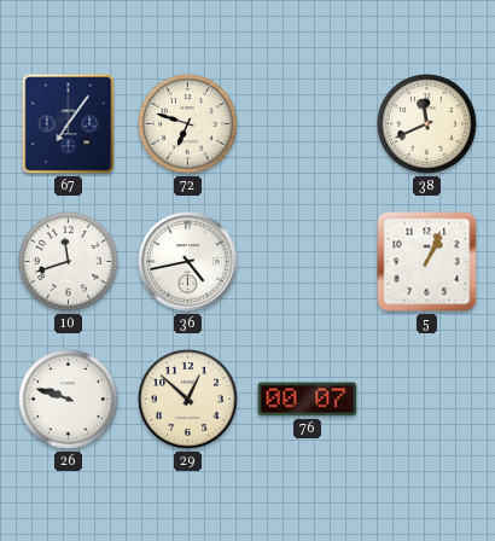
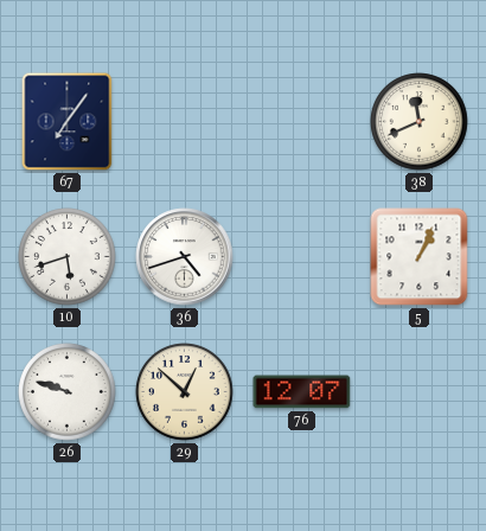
72: 6:48 -> none (188, 124)
10: 11:42 -> 5:42 (68, 257)
36: 4:43 -> 4:42 (185, 257)
76: 00:07 -> 12:07 (302, 392)
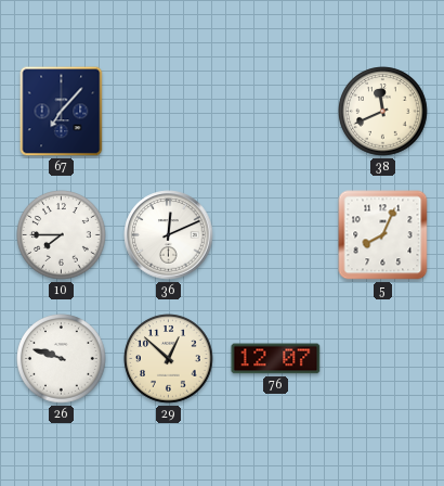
67: 7:06 -> 7:07 (62, 112)
10: 5:42 -> 7:45 (62, 235)
36: 4:42 -> 12:11 (169, 235)
5: 1:04 -> 8:04 (383, 235)
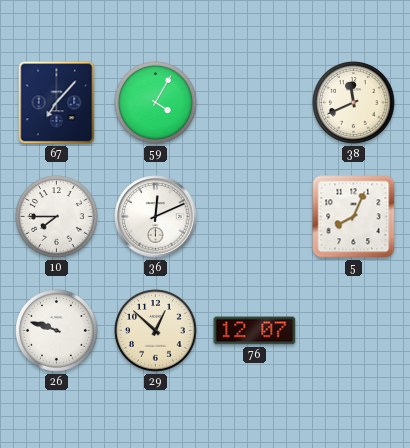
59: none -> 4:05 (156, 103)
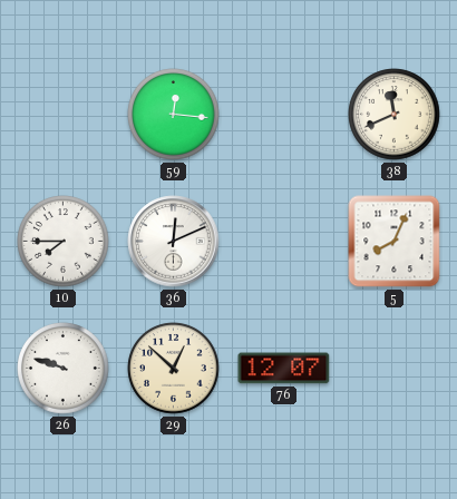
67: 7:07 -> none (57, 103)
59: 4:05 -> 12:16 (174, 115)
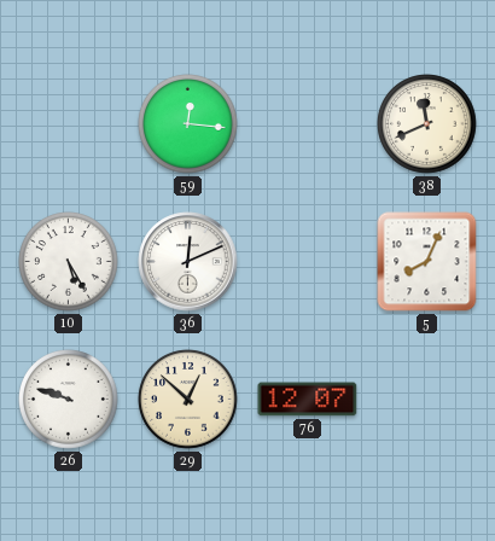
10: 7:45 -> 5:25 (69, 262)
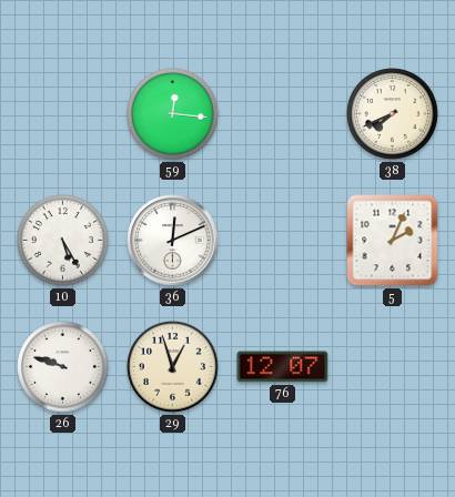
38: 11:41 -> 7:41 (393, 114)
5: 8:04 -> 2:04 (393, 241)
29: 12:52 -> 12:57 (173, 367)
